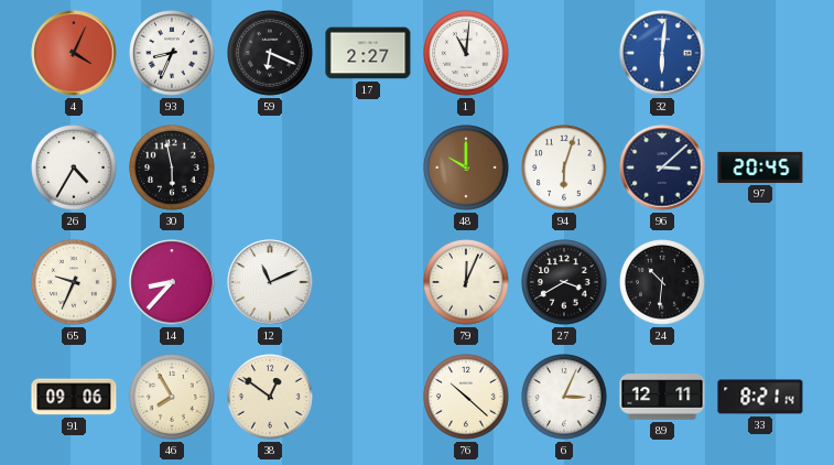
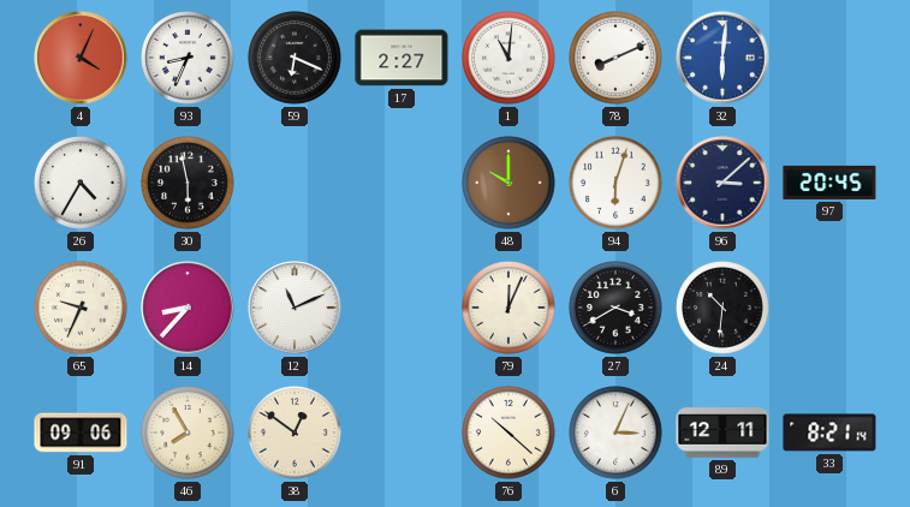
78: none -> 8:11 (615, 58)
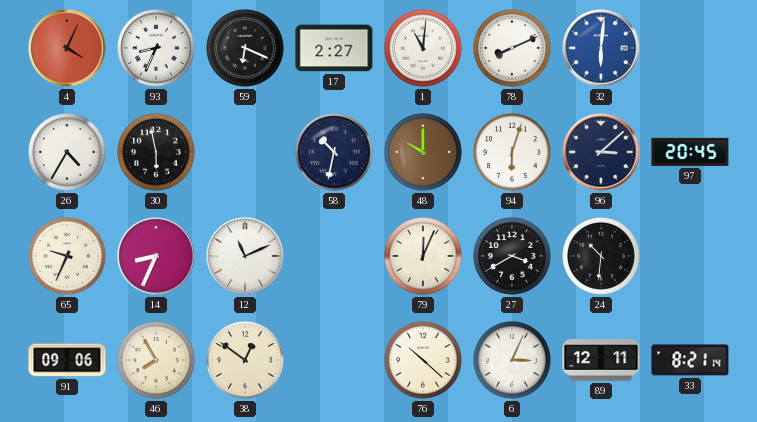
58: none -> 10:32 (334, 152)
14: 8:37 -> 8:34 (156, 256)
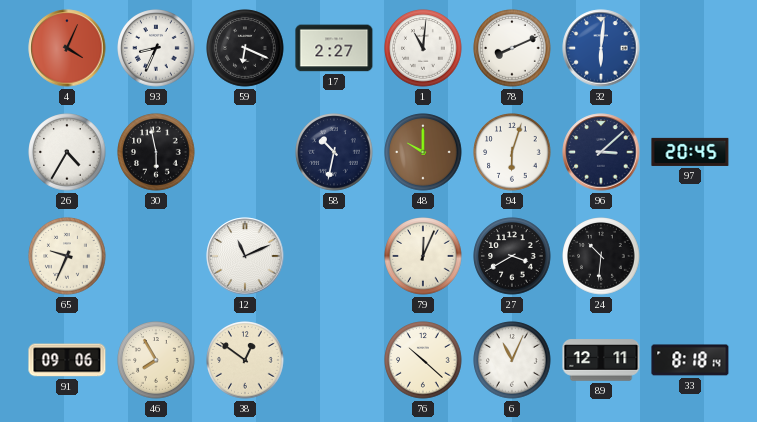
14: 8:34 -> none (156, 256)
6: 3:04 -> 11:04 (512, 360)
33: 8:21 -> 8:18 (690, 360)
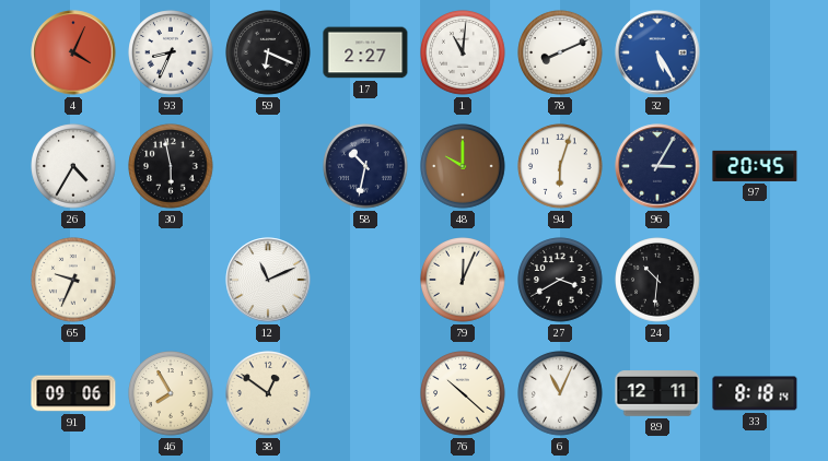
32: 6:01 -> 5:25 (657, 52)
96: 3:08 -> 3:05 (657, 166)
